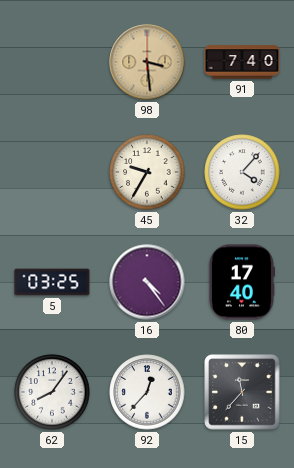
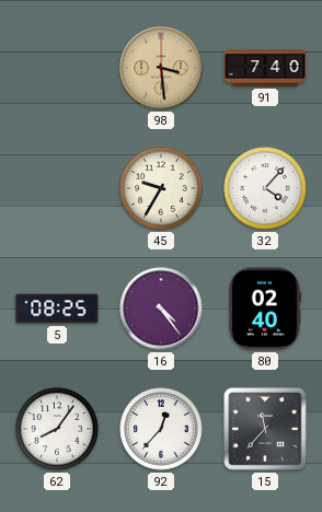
5: 03:25 -> 08:25 (57, 309)
80: 17:40 -> 02:40 (264, 309)
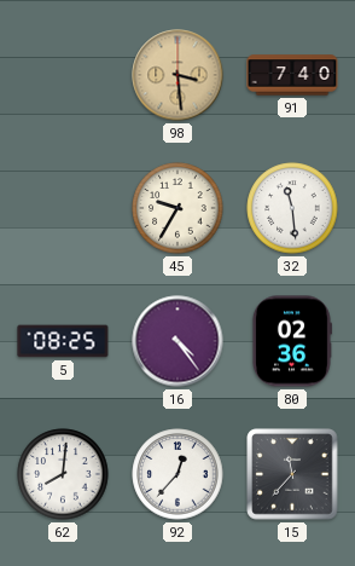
32: 4:07 -> 11:29 (292, 208)
80: 02:40 -> 02:36 (291, 341)
62: 8:06 -> 8:01 (63, 474)
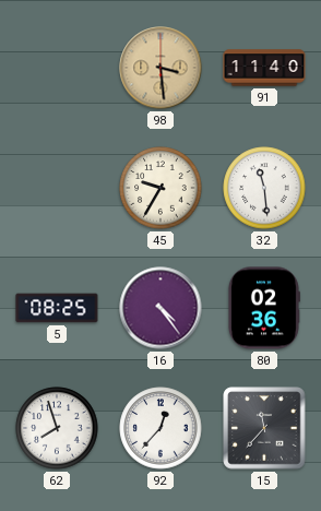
91: 7:40 -> 11:40 (264, 68)
62: 8:01 -> 7:57 (57, 428)
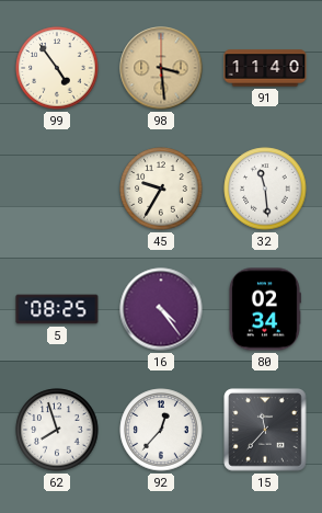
99: none -> 4:54 (57, 68)
80: 02:36 -> 02:34 (264, 309)
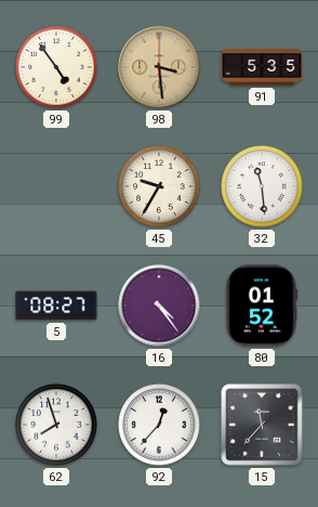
91: 11:40 -> 5:35 (262, 67)
5: 08:25 -> 08:27 (56, 305)
80: 02:34 -> 01:52 (261, 305)
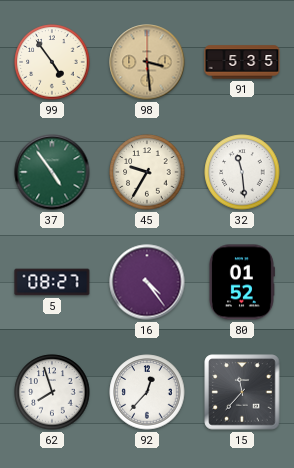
37: none -> 4:54 (52, 172)
